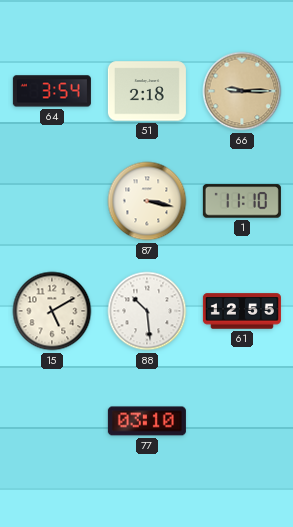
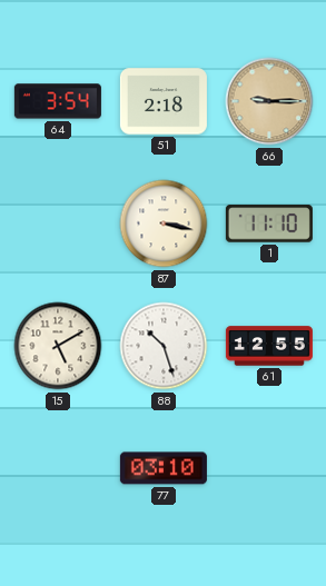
88: 10:29 -> 10:27 (164, 346)
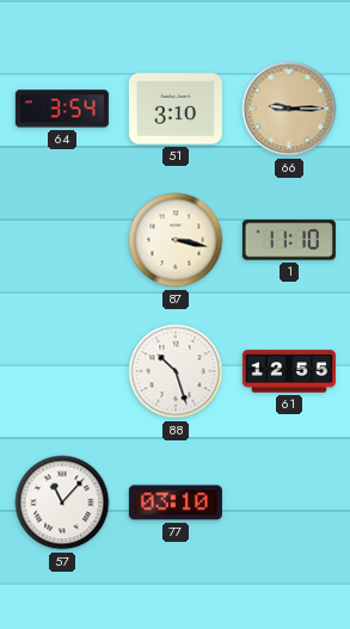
51: 2:18 -> 3:10 (176, 109)
15: 5:10 -> none (58, 346)
57: none -> 11:07 (62, 502)
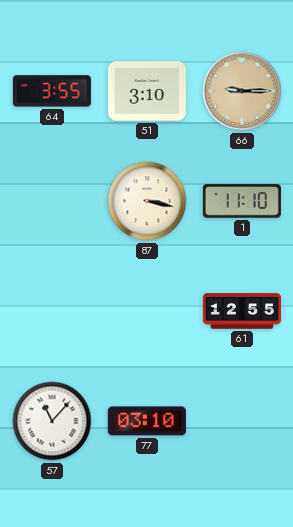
64: 3:54 -> 3:55 (52, 91)
88: 10:27 -> none (176, 371)
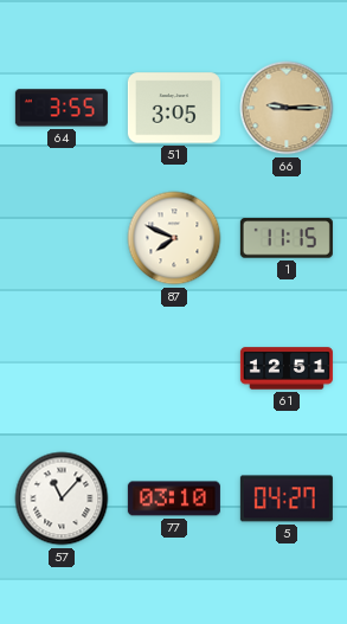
51: 3:10 -> 3:05 (174, 108)
87: 3:17 -> 7:49 (174, 238)
1: 11:10 -> 11:15 (287, 238)
61: 12:55 -> 12:51 (287, 368)
5: none -> 04:27 (287, 498)
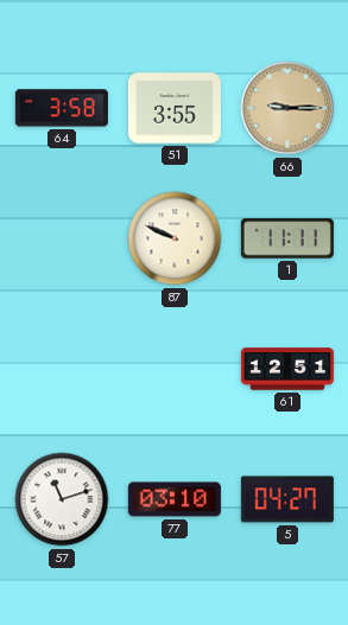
64: 3:55 -> 3:58 (62, 108)
51: 3:05 -> 3:55 (175, 108)
87: 7:49 -> 9:49 (175, 238)
1: 11:15 -> 11:11 (287, 238)
57: 11:07 -> 11:12 (62, 499)
